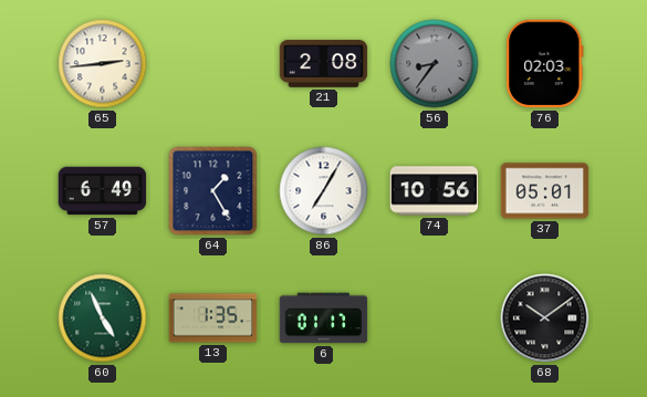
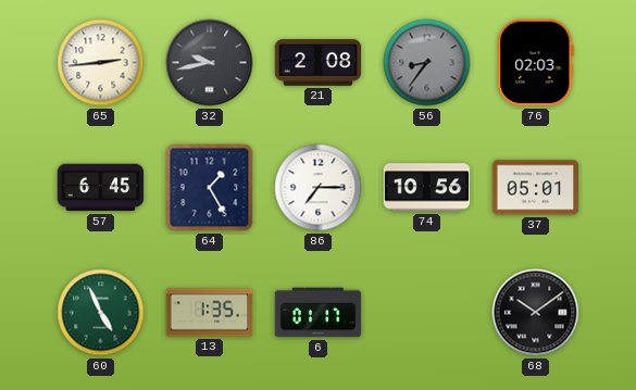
32: none -> 9:43 (210, 63)
57: 6:49 -> 6:45 (101, 188)
86: 7:05 -> 7:15 (319, 188)
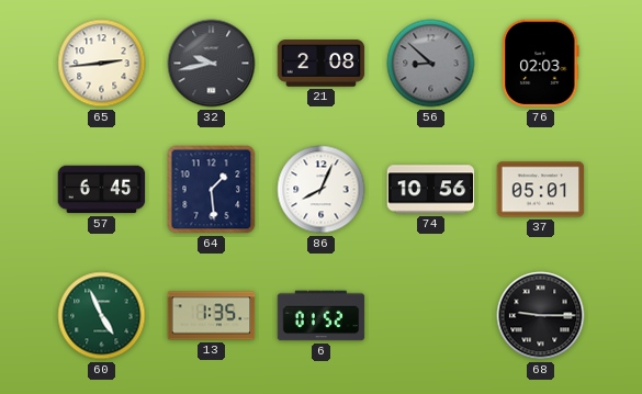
56: 8:36 -> 8:52 (431, 64)
64: 1:25 -> 1:29 (212, 190)
86: 7:15 -> 8:04 (322, 190)
6: 01:17 -> 01:52 (322, 316)
68: 10:09 -> 9:15 (541, 316)
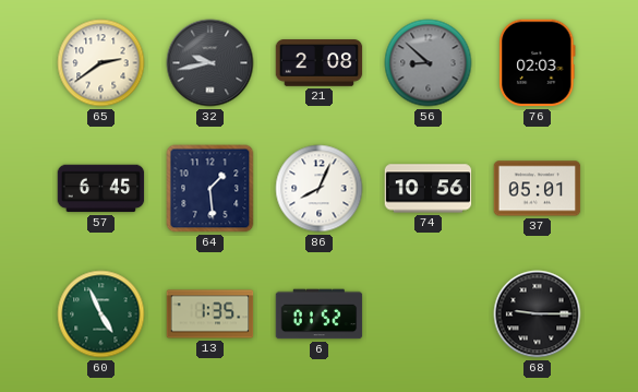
65: 2:44 -> 2:39 (101, 63)
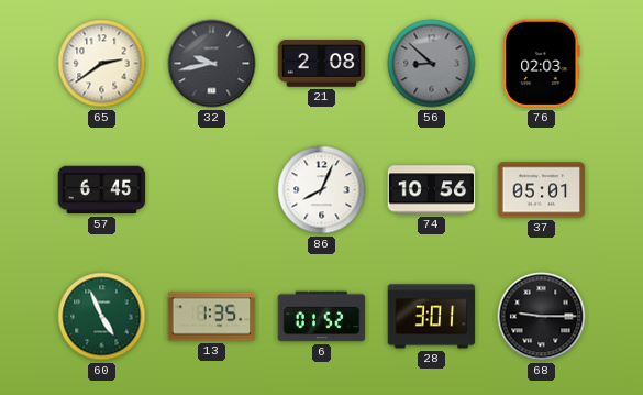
64: 1:29 -> none (210, 189)
28: none -> 3:01 (432, 317)
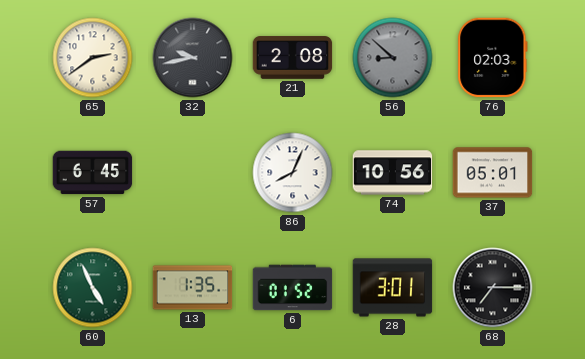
68: 9:15 -> 7:15 (493, 288)
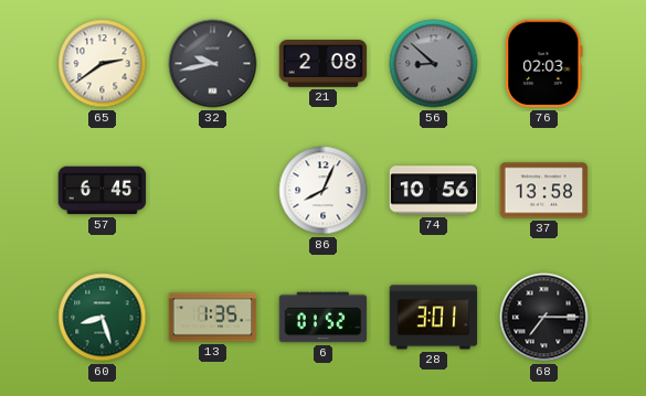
37: 05:01 -> 13:58 (544, 191)
60: 4:56 -> 8:27 (103, 318)
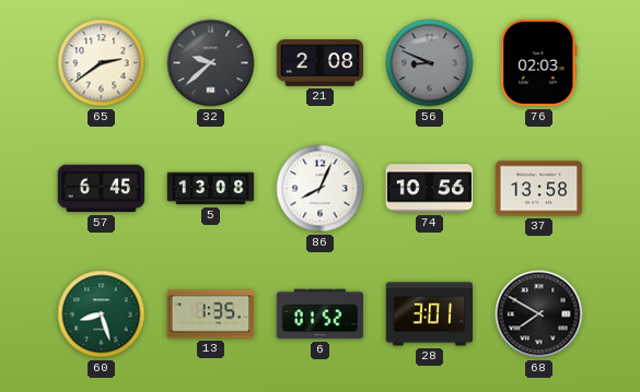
32: 9:43 -> 9:38 (211, 63)
56: 8:52 -> 8:49 (430, 63)
5: none -> 13:08 (211, 189)
68: 7:15 -> 7:50 (539, 314)
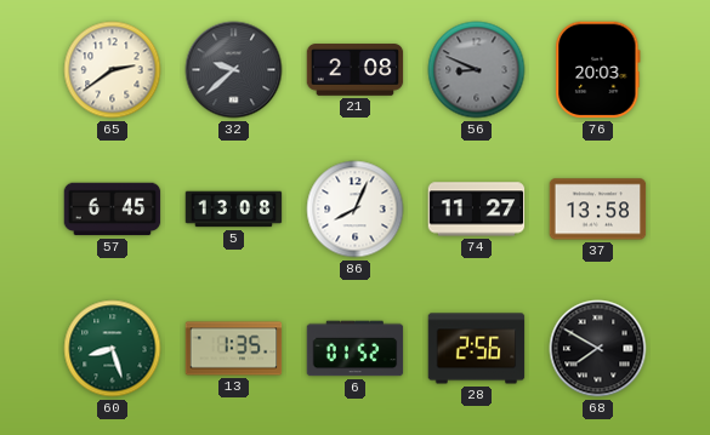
76: 02:03 -> 20:03 (598, 70)
74: 10:56 -> 11:27 (477, 210)
28: 3:01 -> 2:56 (477, 349)
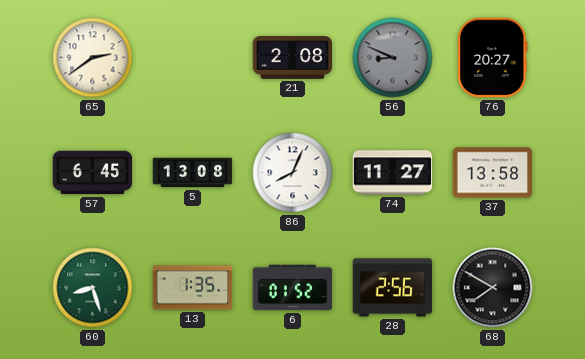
32: 9:38 -> none (234, 70)
76: 20:03 -> 20:27 (493, 58)
